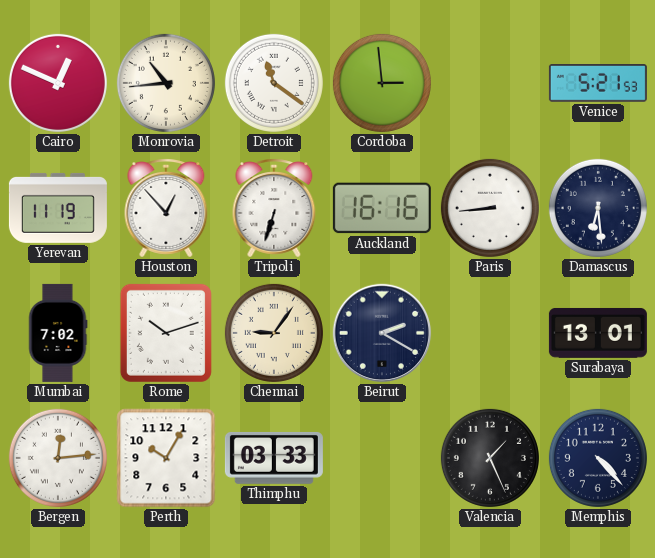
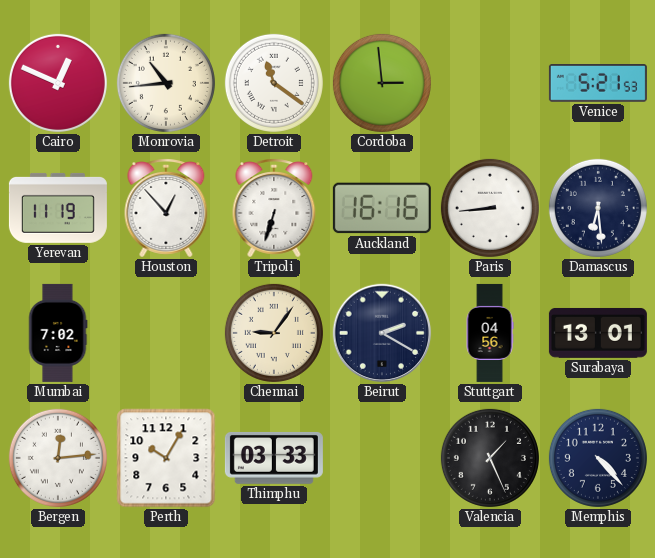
Rome: 10:12 -> none (166, 333)
Stuttgart: none -> 04:56 (490, 333)
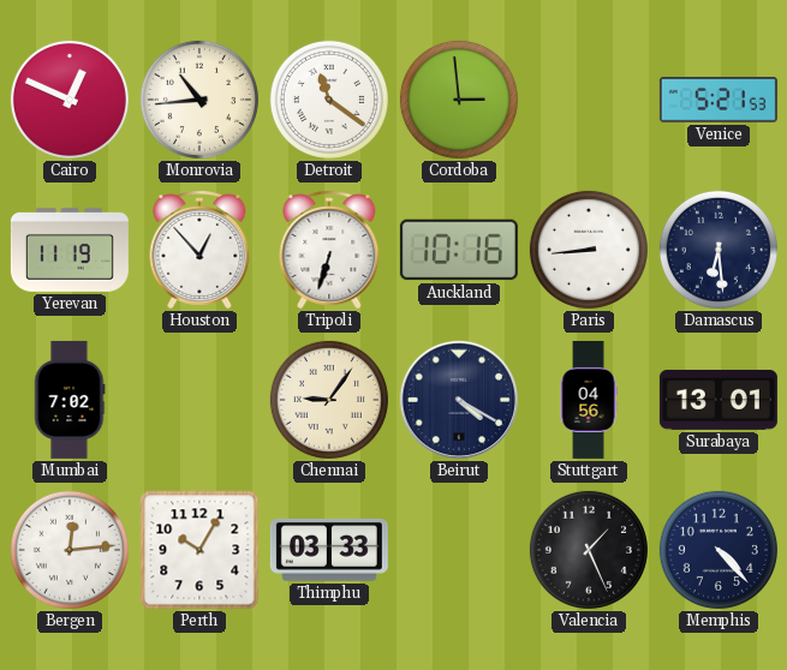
Auckland: 16:16 -> 10:16 (459, 250)
Beirut: 2:20 -> 4:20 (459, 400)
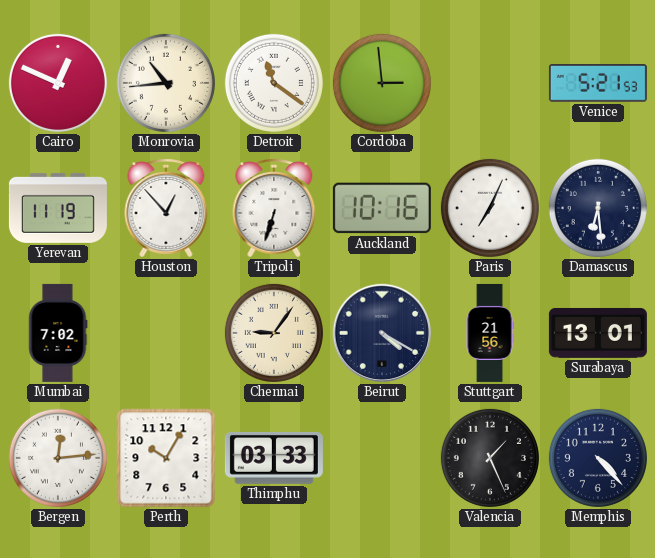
Paris: 8:44 -> 7:04 (490, 208)
Stuttgart: 04:56 -> 21:56 (490, 333)
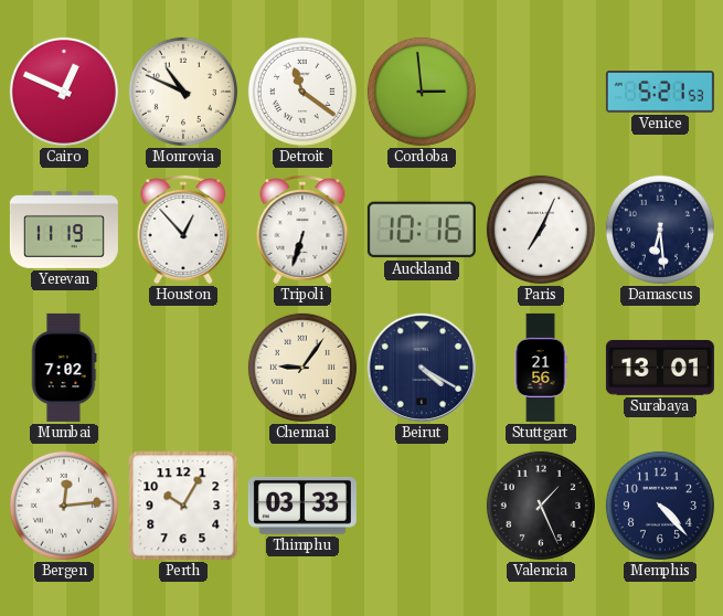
Monrovia: 10:44 -> 10:49 (183, 92)
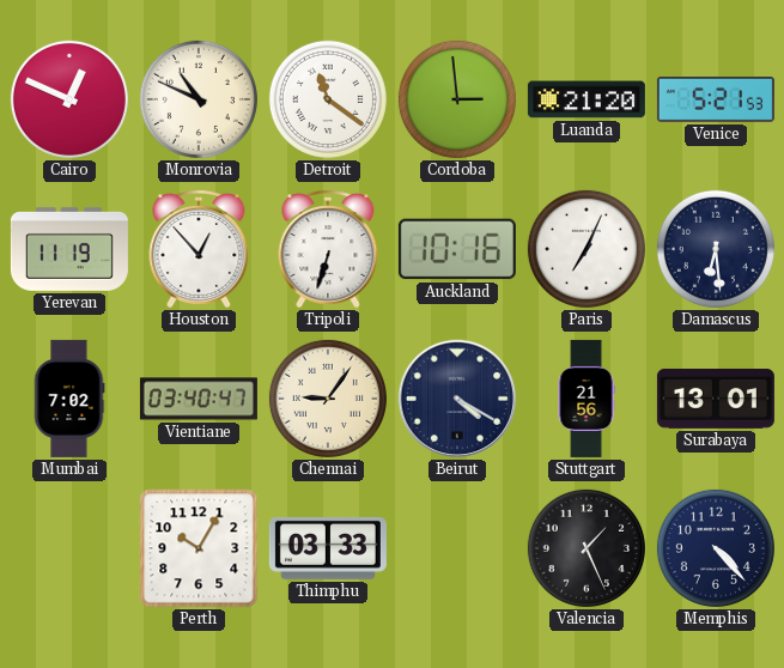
Luanda: none -> 21:20 (587, 99)
Vientiane: none -> 03:40 (199, 399)
Bergen: 12:14 -> none (64, 506)
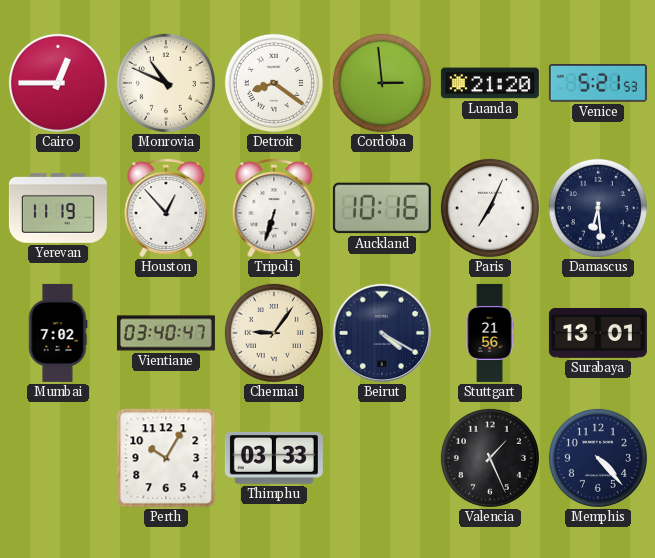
Cairo: 12:49 -> 12:45 (58, 83)
Detroit: 11:21 -> 8:21 (274, 83)
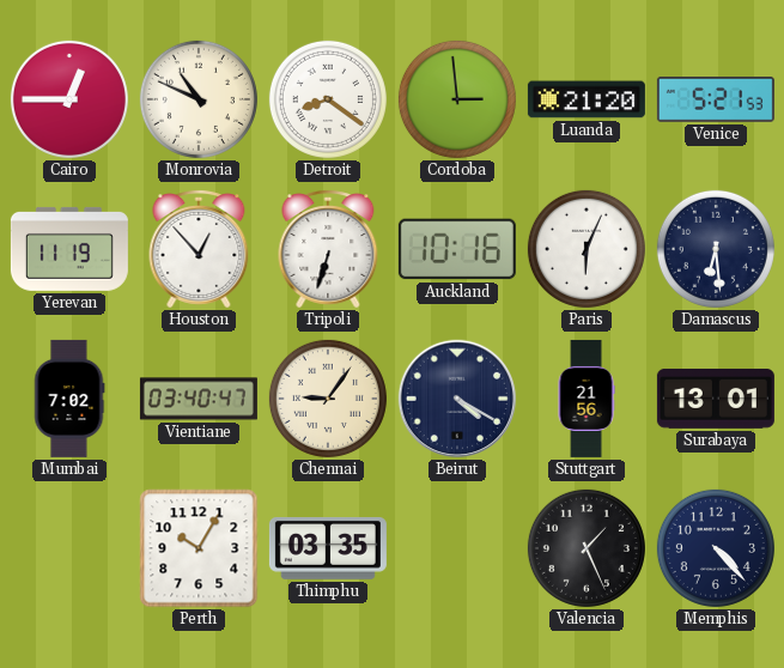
Paris: 7:04 -> 6:04 (587, 249)
Thimphu: 03:33 -> 03:35 (328, 548)
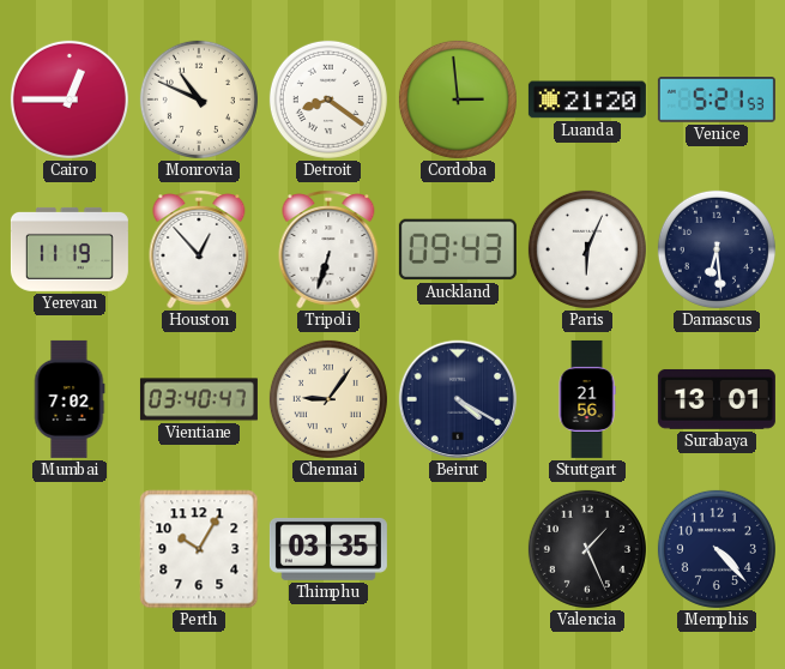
Auckland: 10:16 -> 09:43 (458, 249)
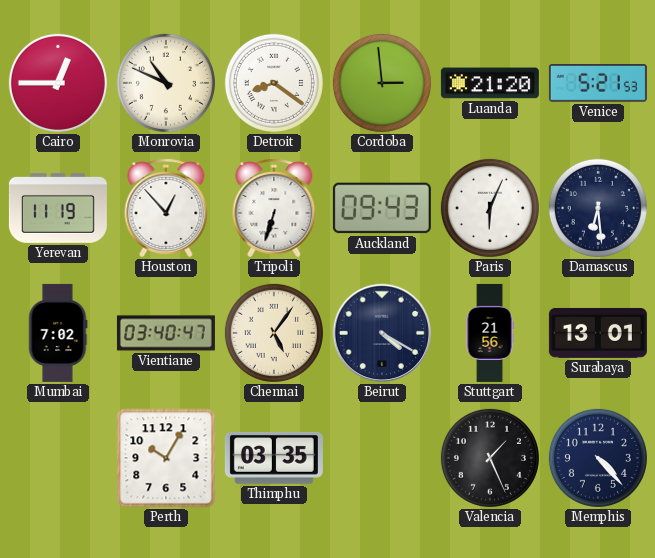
Chennai: 9:06 -> 5:06 (274, 333)
